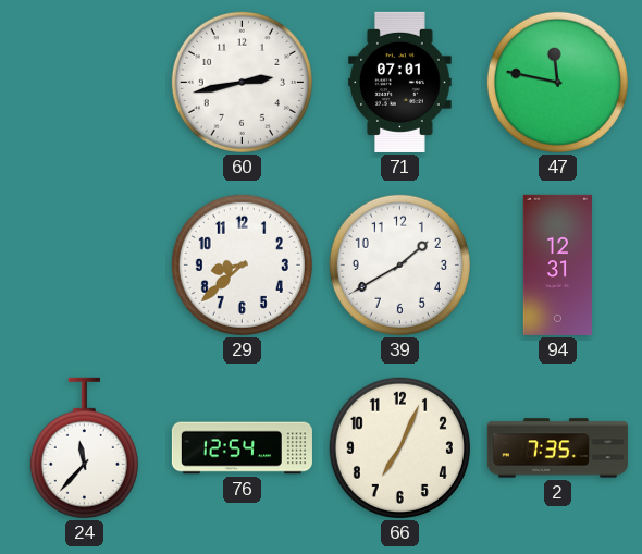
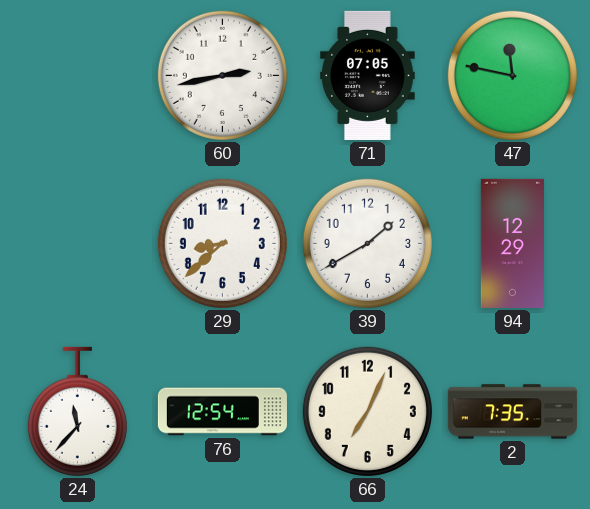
71: 07:01 -> 07:05 (368, 75)
94: 12:31 -> 12:29 (512, 243)
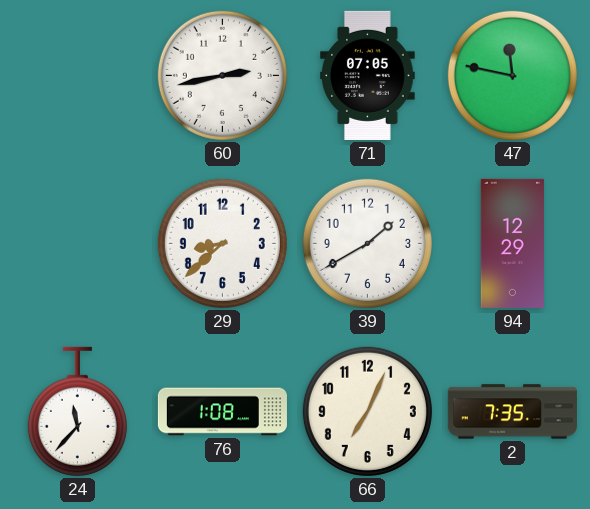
76: 12:54 -> 1:08 (222, 412)
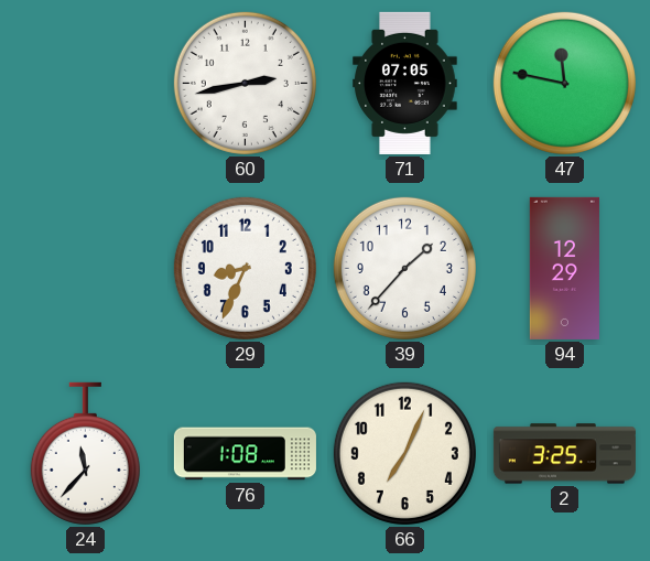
29: 8:38 -> 8:34 (245, 268)
39: 1:40 -> 1:37 (404, 268)
2: 7:35 -> 3:25 (564, 454)
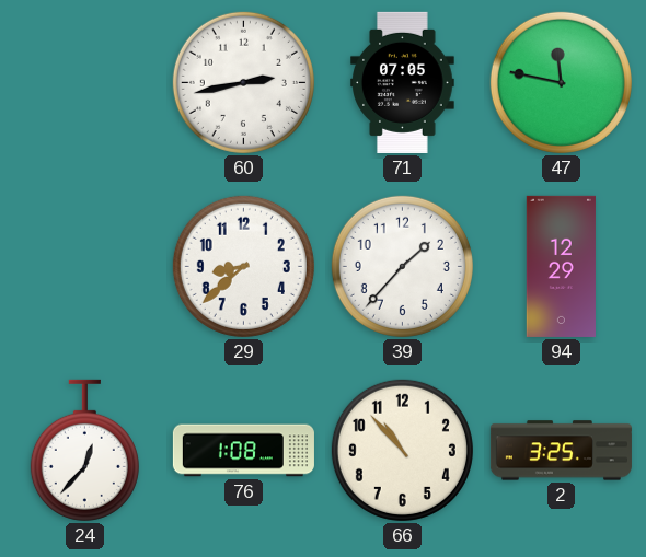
29: 8:34 -> 8:38 (243, 266)
24: 11:37 -> 12:37 (84, 450)
66: 7:04 -> 10:53 (402, 450)
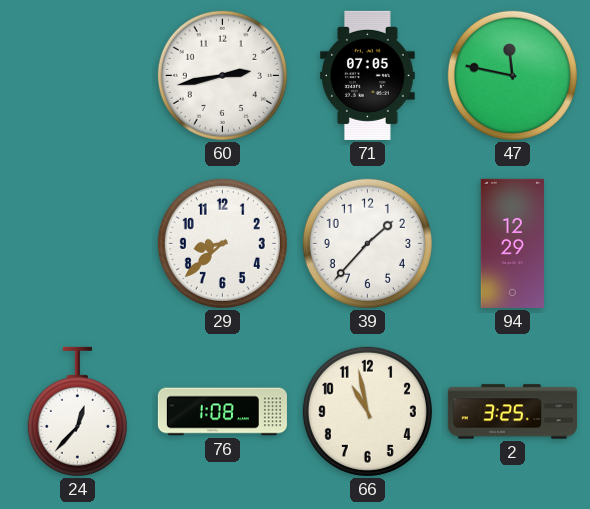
66: 10:53 -> 10:58 (367, 411)
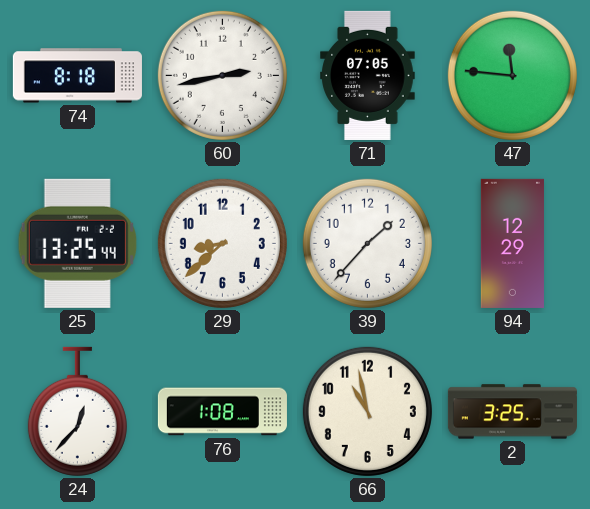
74: none -> 8:18 (77, 76)
47: 11:47 -> 11:46 (512, 75)
25: none -> 13:25 (77, 243)
